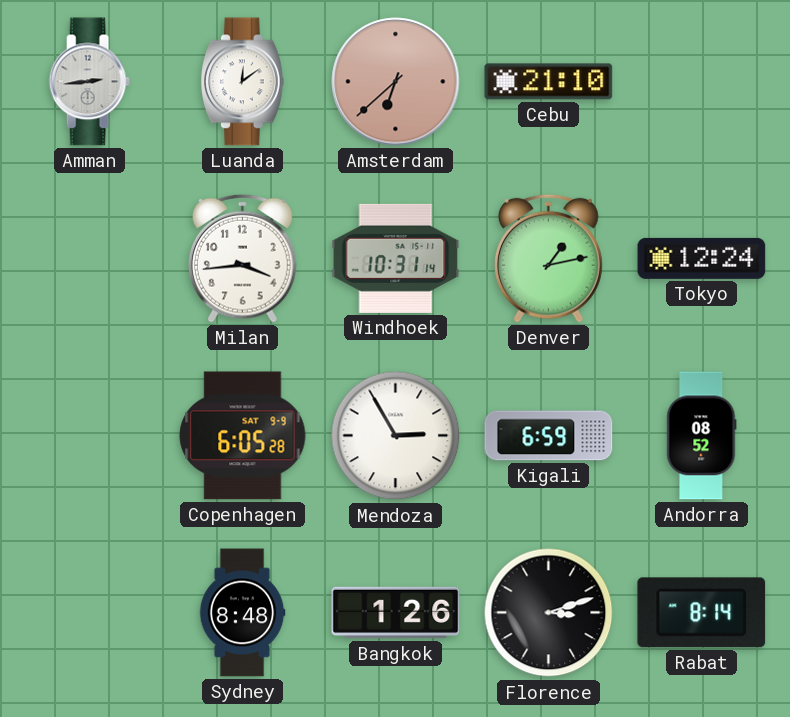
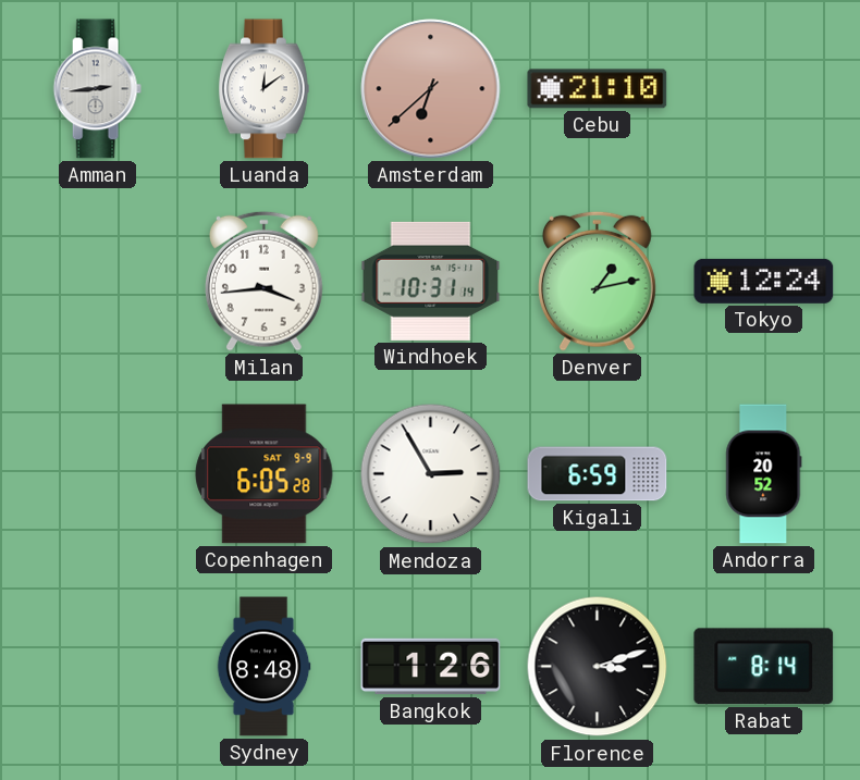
Andorra: 08:52 -> 20:52 (764, 474)
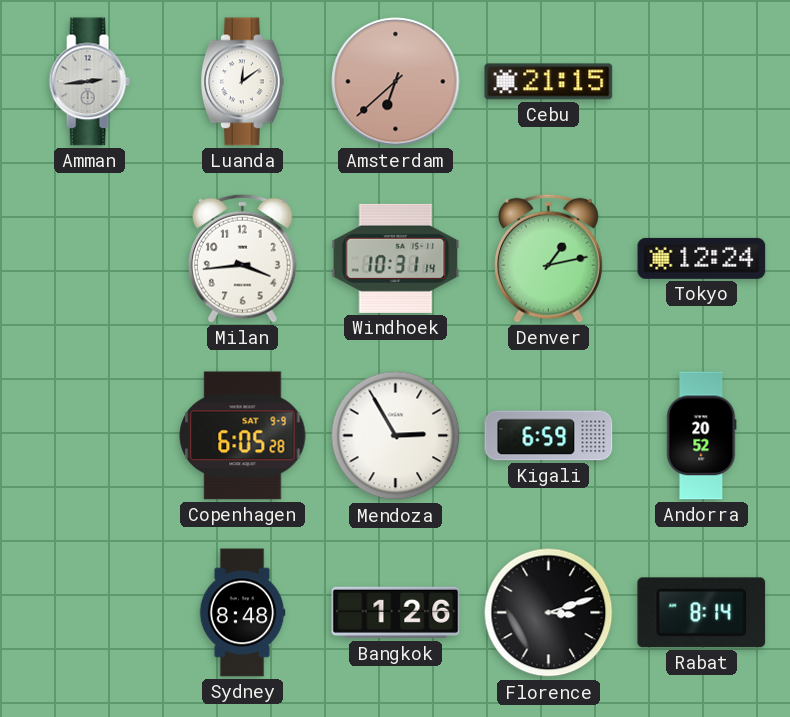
Cebu: 21:10 -> 21:15 (549, 82)
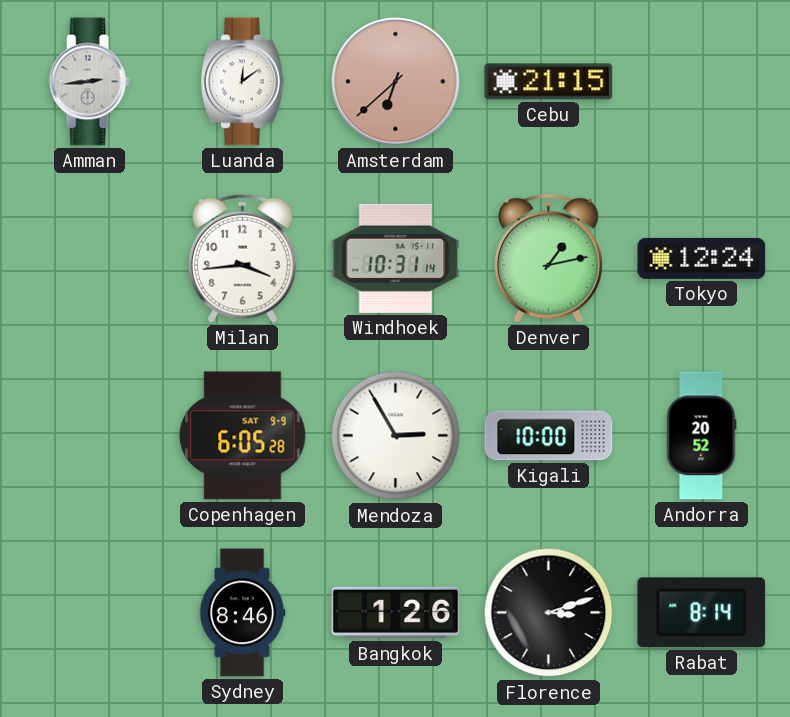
Kigali: 6:59 -> 10:00 (549, 436)
Sydney: 8:48 -> 8:46 (242, 613)
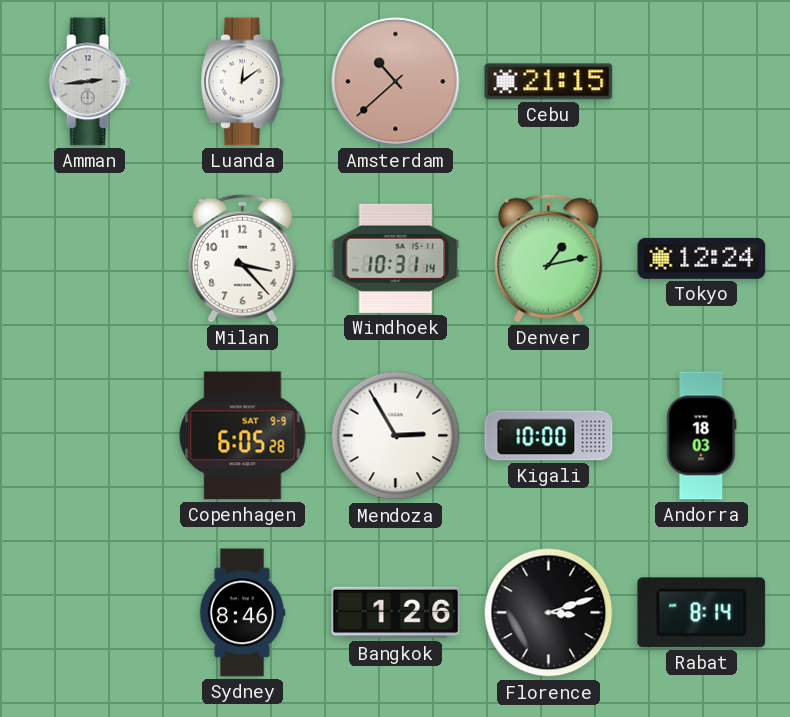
Amsterdam: 6:38 -> 10:38 (396, 82)
Milan: 3:44 -> 3:23 (242, 258)
Andorra: 20:52 -> 18:03 (702, 436)
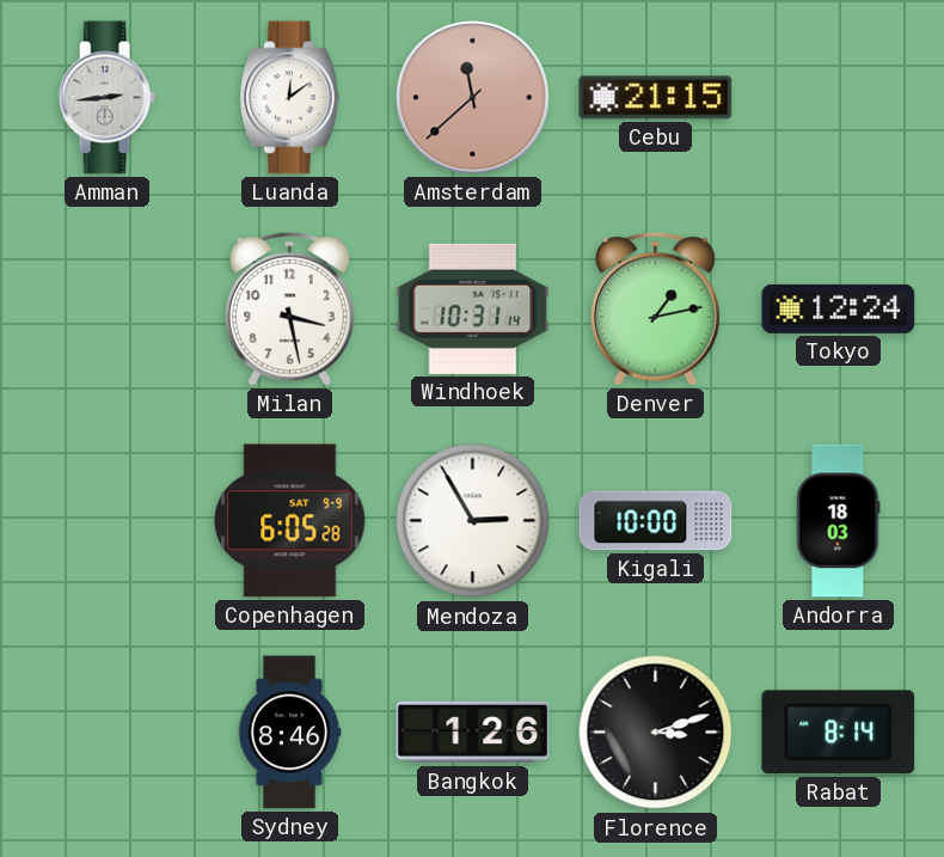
Amsterdam: 10:38 -> 11:38 (473, 98)
Milan: 3:23 -> 3:28 (289, 308)
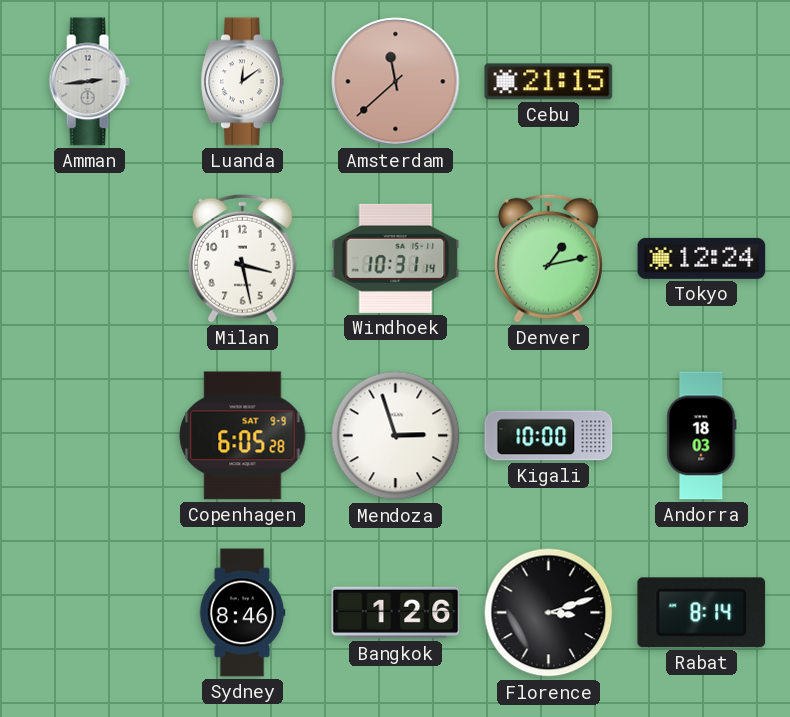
Mendoza: 2:55 -> 2:57 (396, 436)
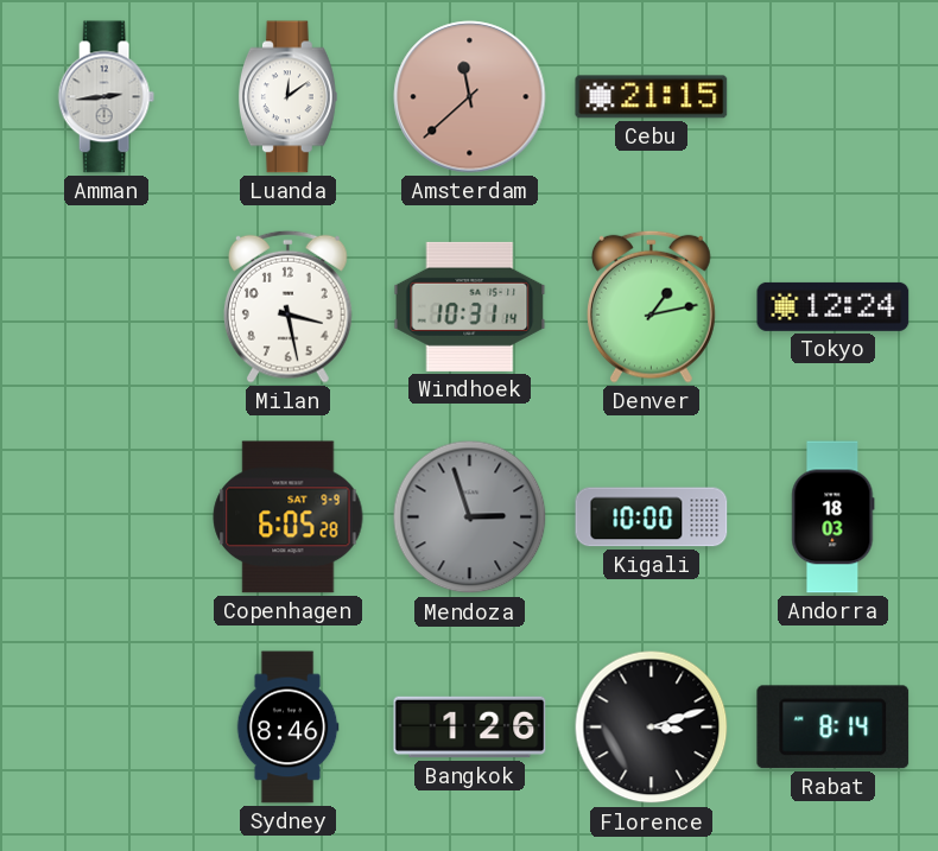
Mendoza dial: white -> grey (470, 517)
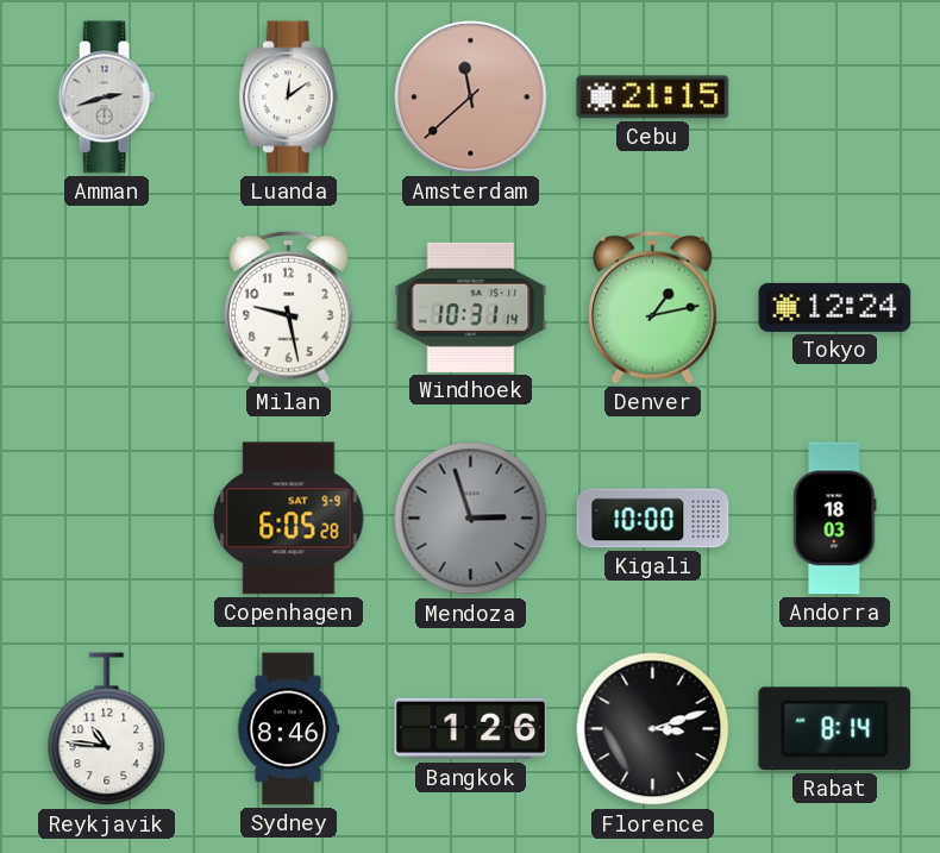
Amman: 2:44 -> 2:42 (106, 98)
Milan: 3:28 -> 9:28 (288, 307)
Reykjavik: none -> 10:46 (107, 729)
